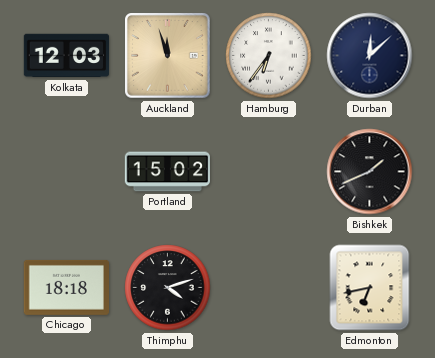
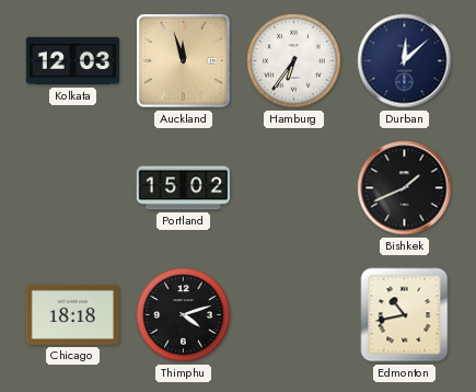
Edmonton: 6:43 -> 10:43 (405, 315)
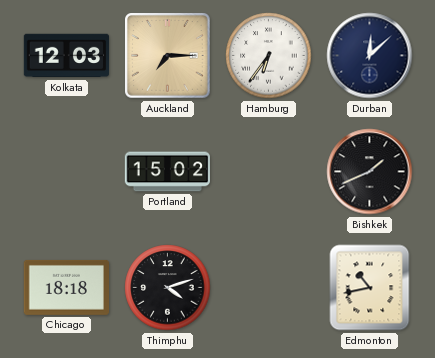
Auckland: 11:57 -> 7:15 (168, 56)
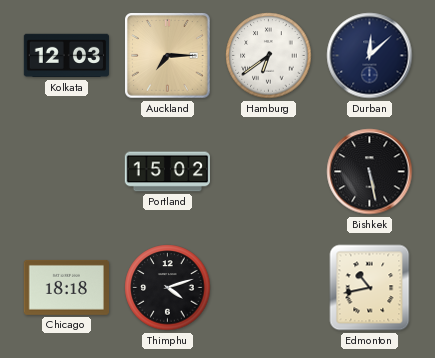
Hamburg: 6:36 -> 6:39 (269, 56)
Bishkek: 1:41 -> 5:28 (370, 172)
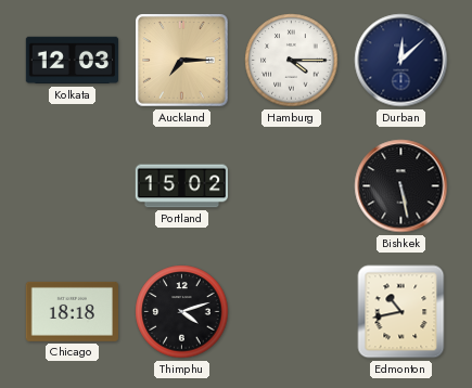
Hamburg: 6:39 -> 4:15 (292, 61)
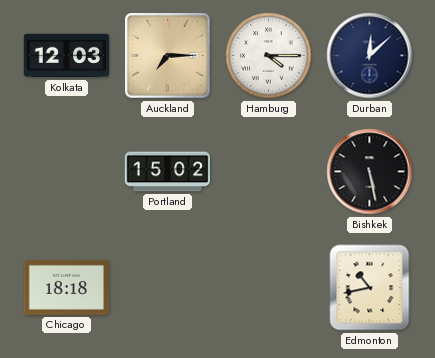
Thimphu: 4:12 -> none (182, 312)
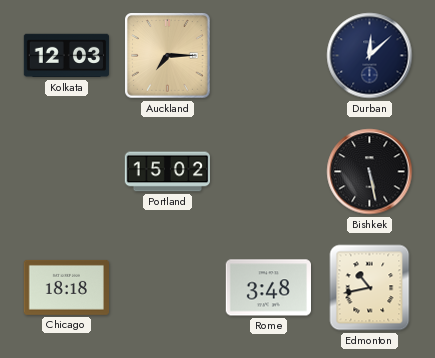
Hamburg: 4:15 -> none (269, 56)
Rome: none -> 3:48 (268, 288)
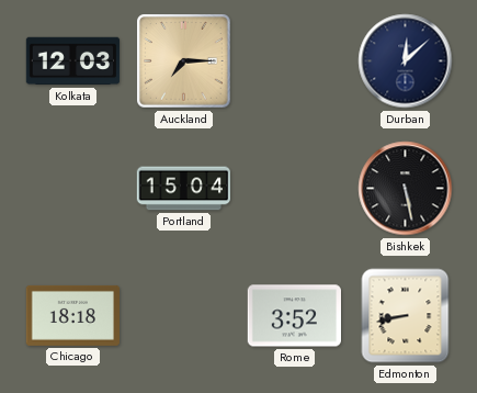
Portland: 15:02 -> 15:04 (184, 189)
Rome: 3:48 -> 3:52 (294, 316)
Edmonton: 10:43 -> 8:43 (406, 316)
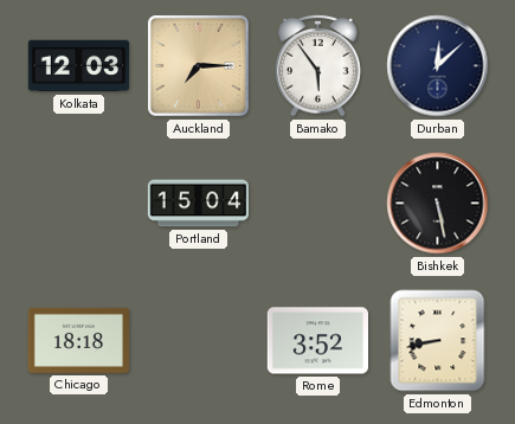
Bamako: none -> 5:54 (318, 65)
